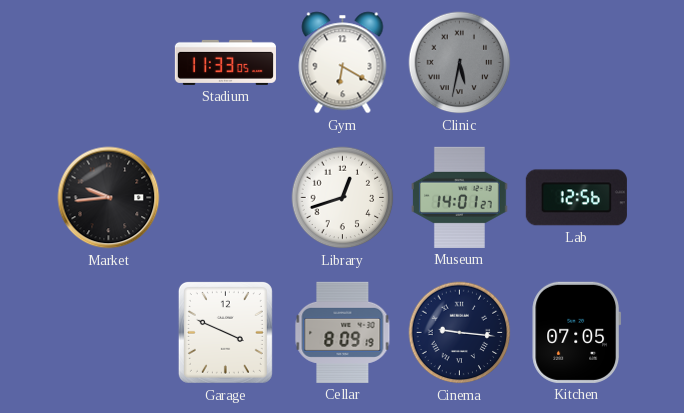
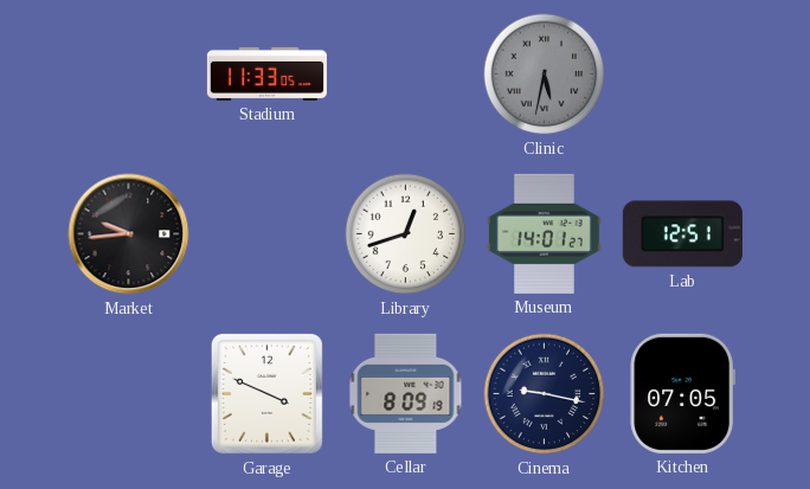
Gym: 6:20 -> none (343, 63)
Lab: 12:56 -> 12:51 (682, 234)
Cinema: 9:16 -> 9:17 (545, 394)
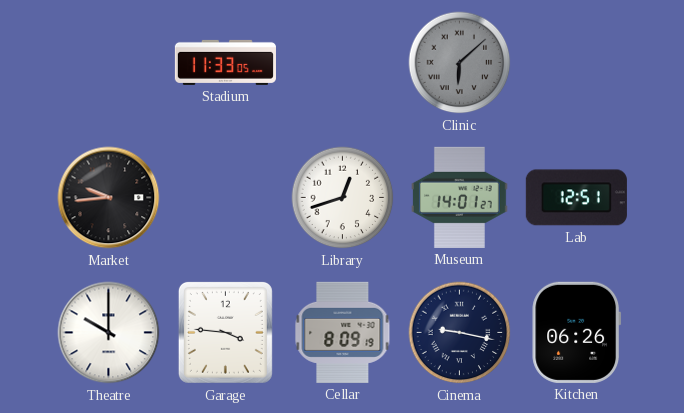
Clinic: 5:32 -> 6:08 (460, 63)
Theatre: none -> 10:00 (109, 333)
Garage: 3:49 -> 3:46 (225, 332)
Kitchen: 07:05 -> 06:26 (576, 332)
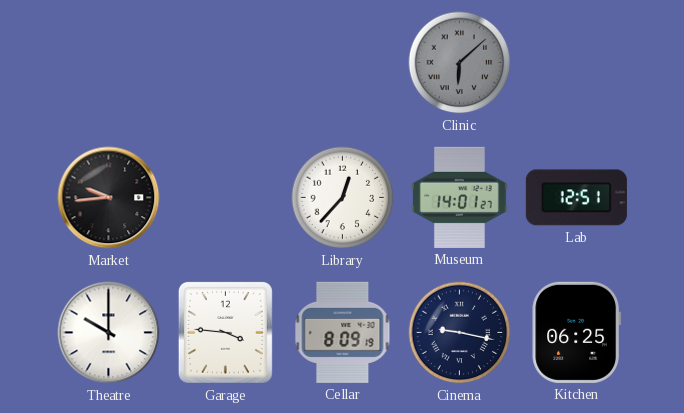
Stadium: 11:33 -> none (225, 62)
Library: 12:42 -> 12:37 (343, 198)
Kitchen: 06:26 -> 06:25 (576, 332)
